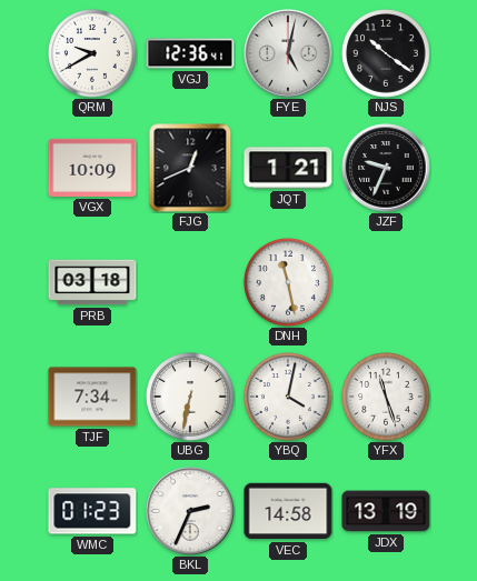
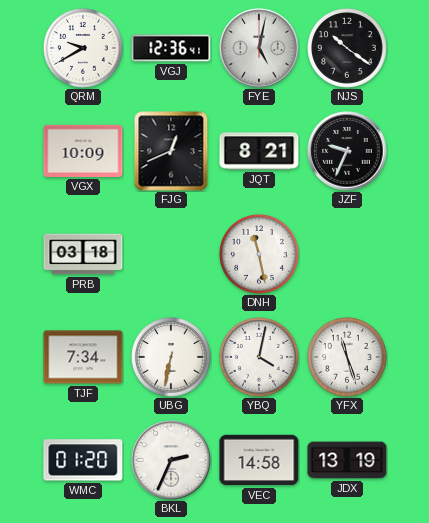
JQT: 1:21 -> 8:21 (259, 151)
WMC: 01:23 -> 01:20 (83, 460)
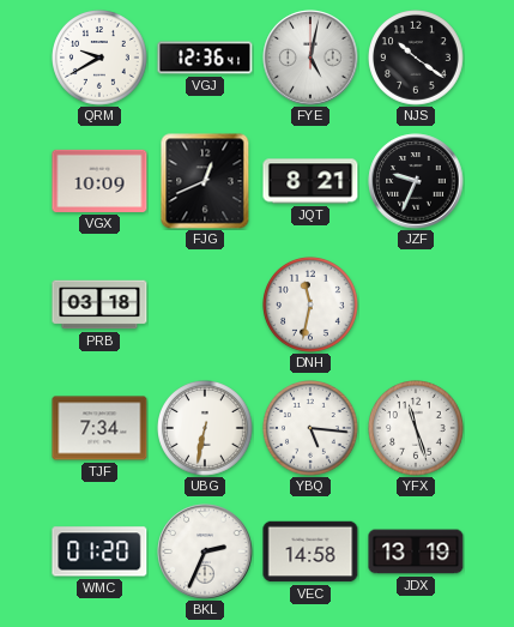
DNH: 11:28 -> 11:32 (312, 306)
YBQ: 4:02 -> 5:16 (312, 429)
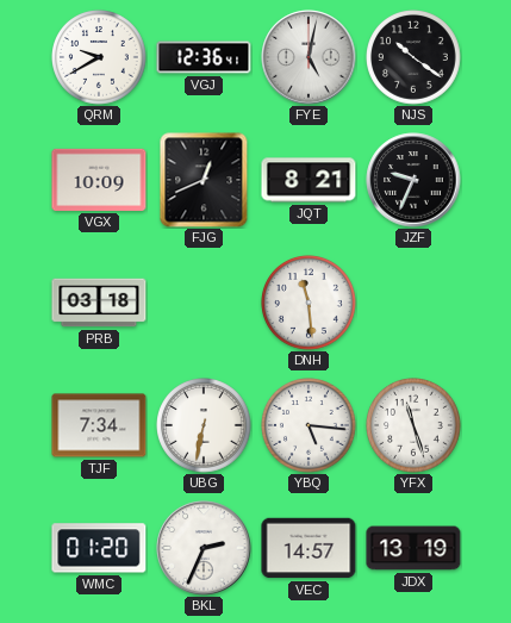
DNH: 11:32 -> 11:29 (310, 304)
VEC: 14:58 -> 14:57 (309, 548)
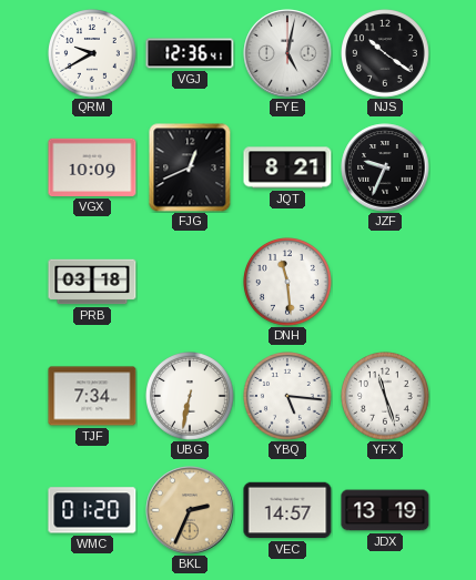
BKL dial: white -> champagne (190, 510)
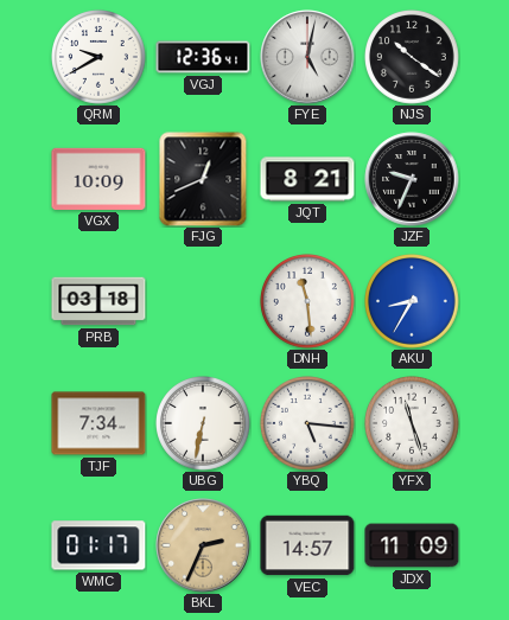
AKU: none -> 8:35 (413, 302)
WMC: 01:20 -> 01:17 (98, 545)
JDX: 13:19 -> 11:09 (412, 545)
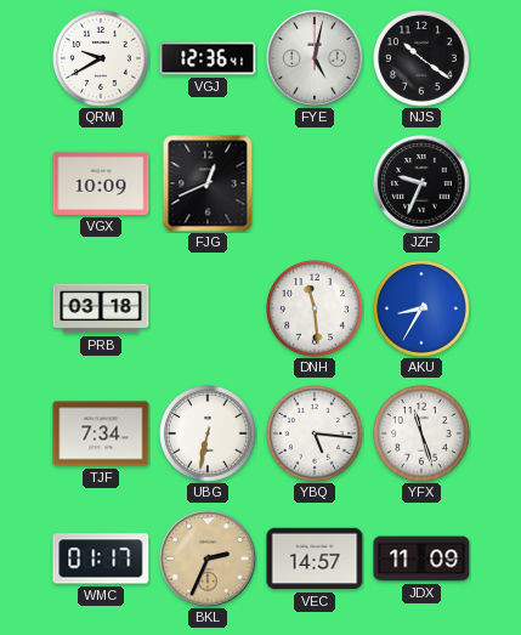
JQT: 8:21 -> none (307, 179)
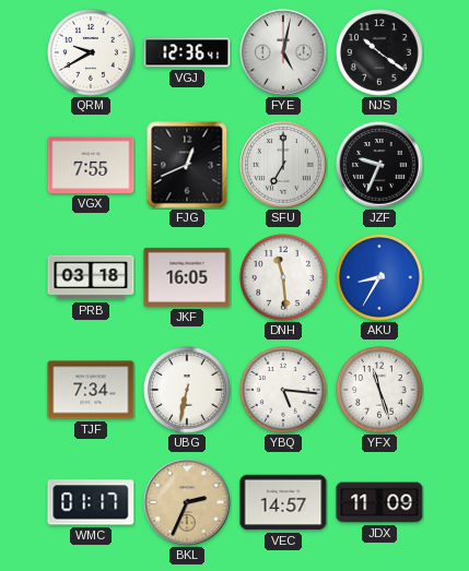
VGX: 10:09 -> 7:55 (91, 165)
SFU: none -> 7:00 (283, 165)
JKF: none -> 16:05 (187, 277)
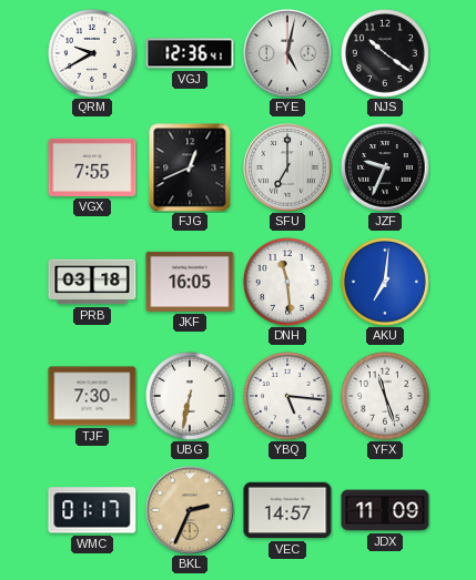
AKU: 8:35 -> 7:01 (386, 283)
TJF: 7:34 -> 7:30 (92, 396)
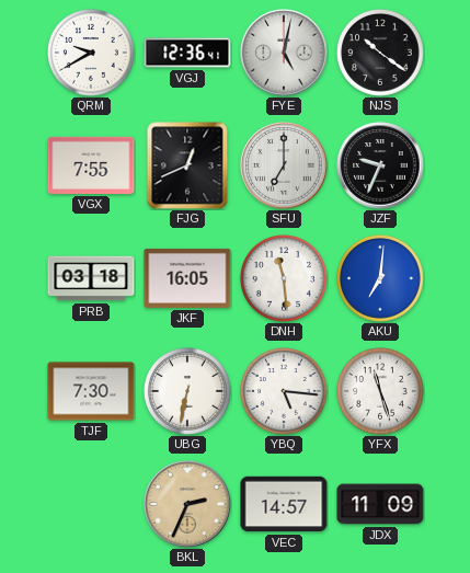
WMC: 01:17 -> none (92, 510)
